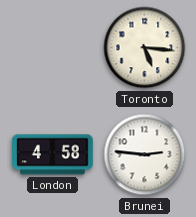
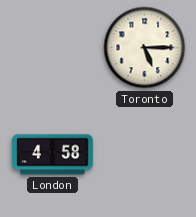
Toronto: 5:16 -> 5:15 (145, 48)
Brunei: 2:46 -> none (145, 155)
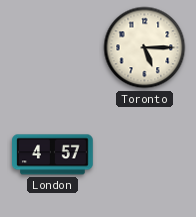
London: 4:58 -> 4:57 (53, 155)
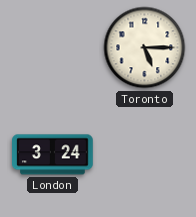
London: 4:57 -> 3:24 (53, 155)
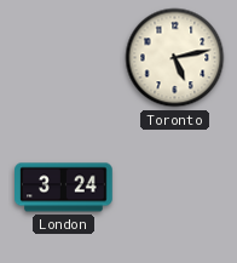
Toronto: 5:15 -> 5:13 (175, 58)
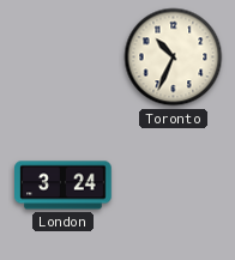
Toronto: 5:13 -> 10:34 (174, 58)
